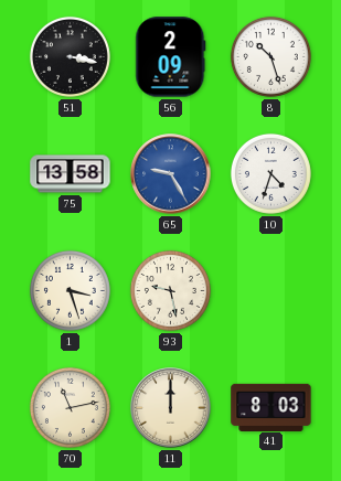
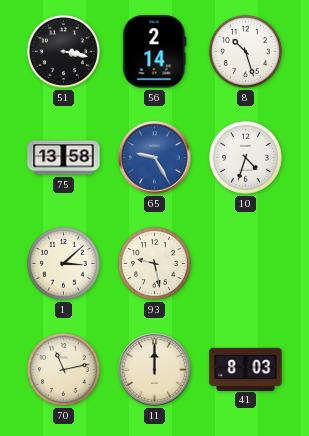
56: 2:09 -> 2:14 (155, 52)
1: 3:27 -> 3:08 (63, 263)
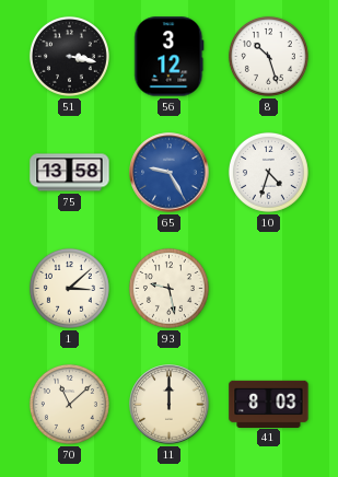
56: 2:14 -> 3:12 (170, 57)
70: 11:13 -> 11:08 (69, 404)
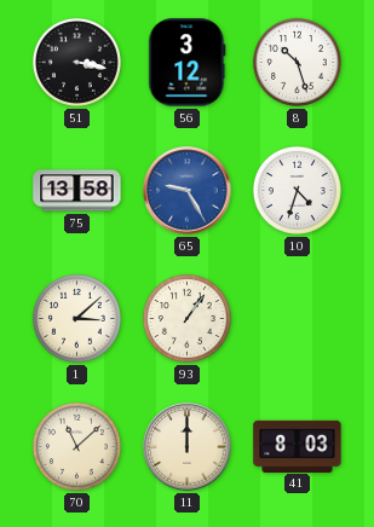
93: 9:28 -> 1:06 (186, 318)
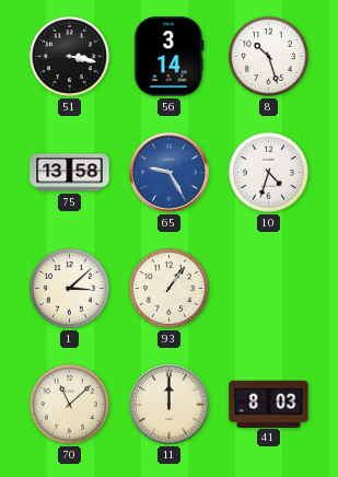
56: 3:12 -> 3:14 (170, 57)
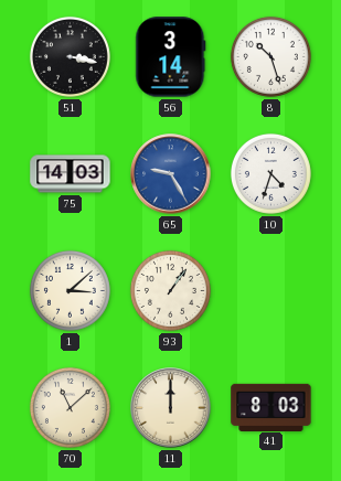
75: 13:58 -> 14:03 (71, 174)
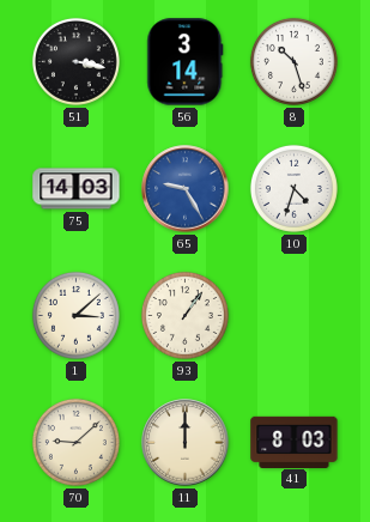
70: 11:08 -> 9:08 (75, 442)
